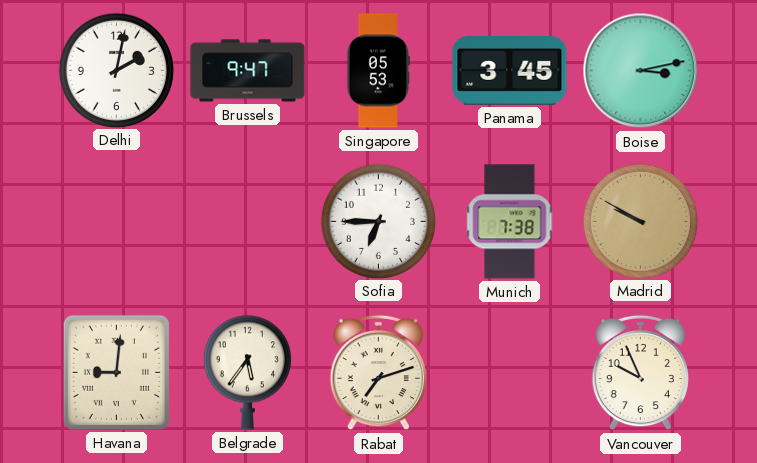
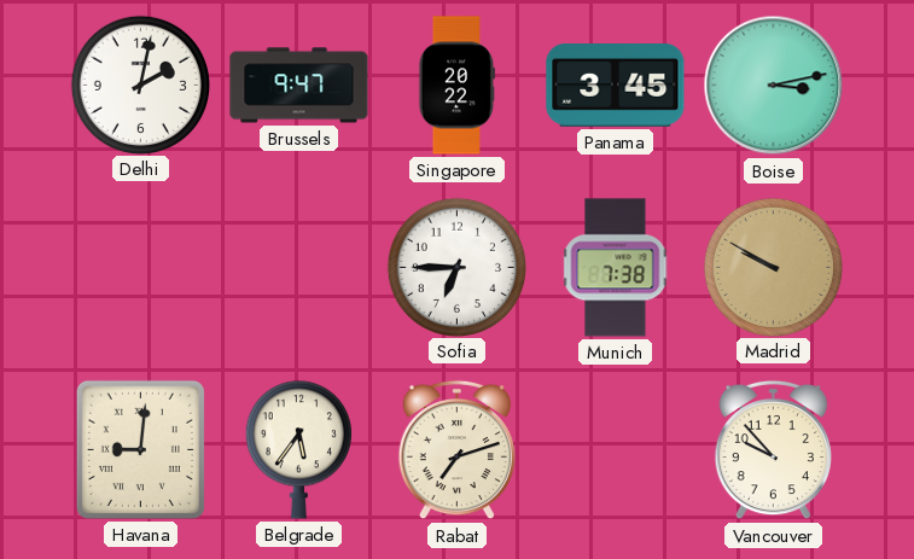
Singapore: 05:53 -> 20:22 (456, 86)
Vancouver: 9:56 -> 9:53 (773, 450)
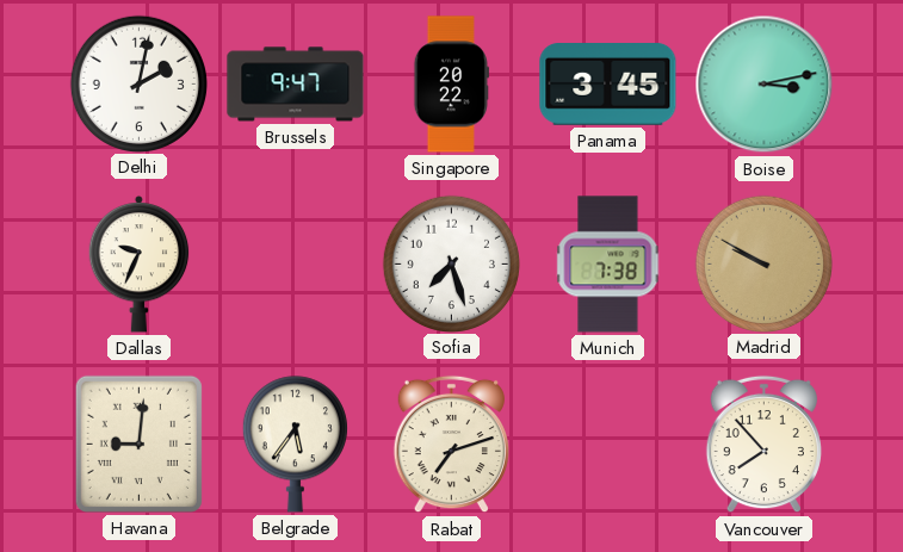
Dallas: none -> 9:34 (140, 263)
Sofia: 6:45 -> 7:27 (451, 263)
Vancouver: 9:53 -> 7:53 (763, 445)
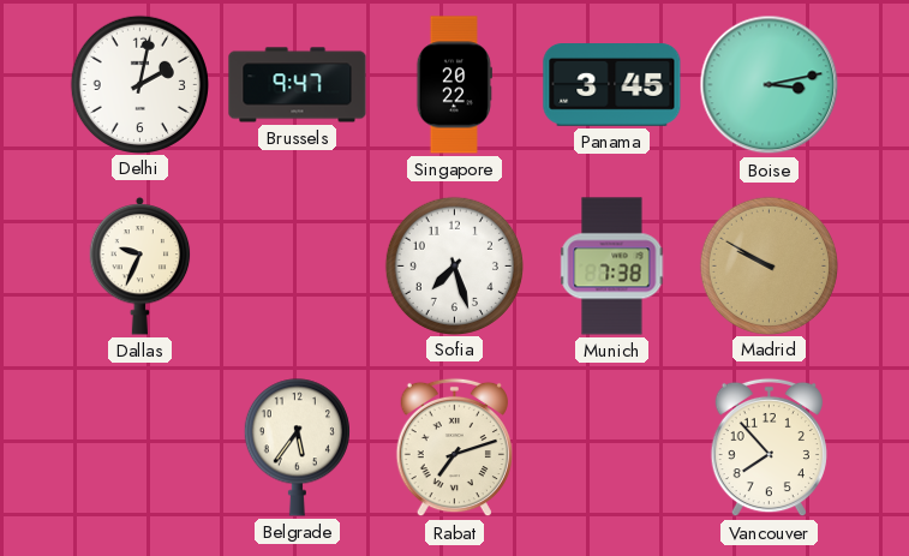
Havana: 9:01 -> none (138, 444)
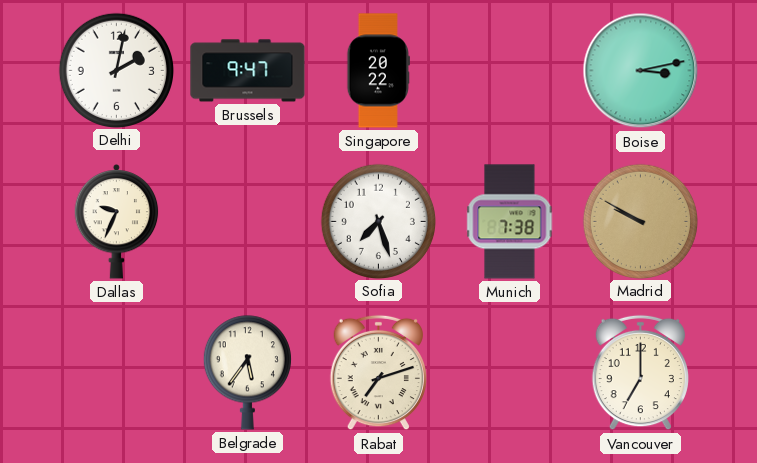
Panama: 3:45 -> none (612, 85)
Vancouver: 7:53 -> 7:00 (640, 373)
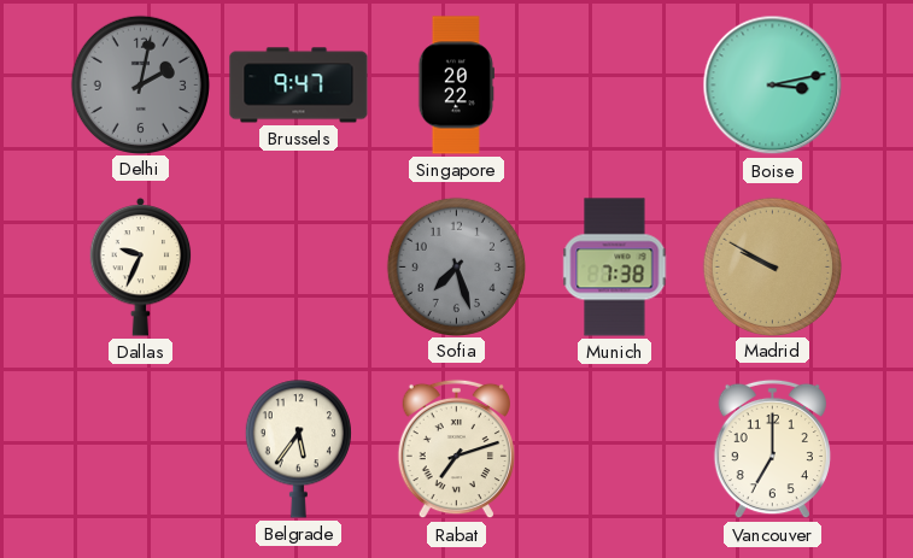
Delhi dial: white -> grey (140, 84)
Sofia dial: white -> grey (456, 266)
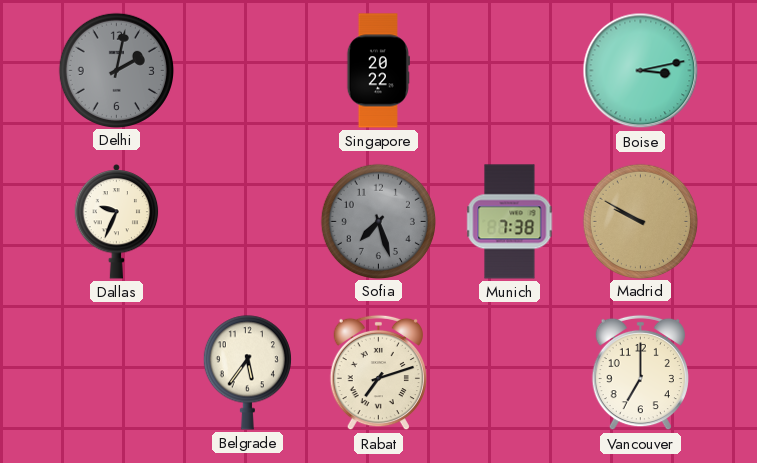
Brussels: 9:47 -> none (299, 86)
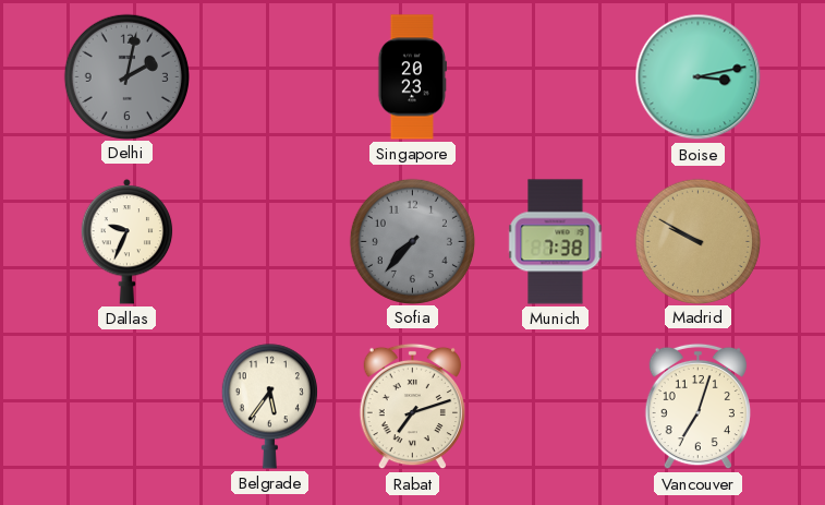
Singapore: 20:22 -> 20:23 (412, 77)
Sofia: 7:27 -> 7:37 (412, 241)
Vancouver: 7:00 -> 7:03 (697, 407)
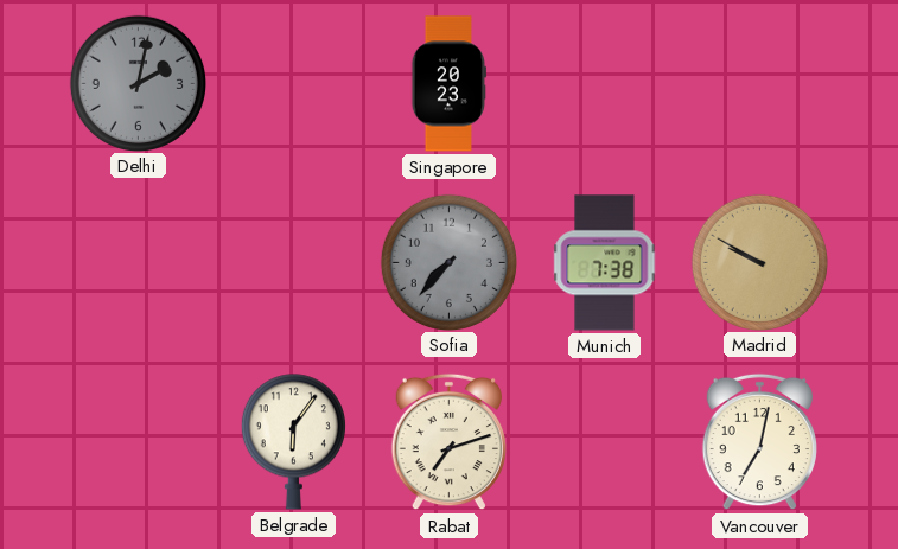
Boise: 3:13 -> none (699, 77)
Dallas: 9:34 -> none (128, 241)
Belgrade: 5:36 -> 6:06 (293, 442)
Vancouver: 7:03 -> 7:02 (759, 442)
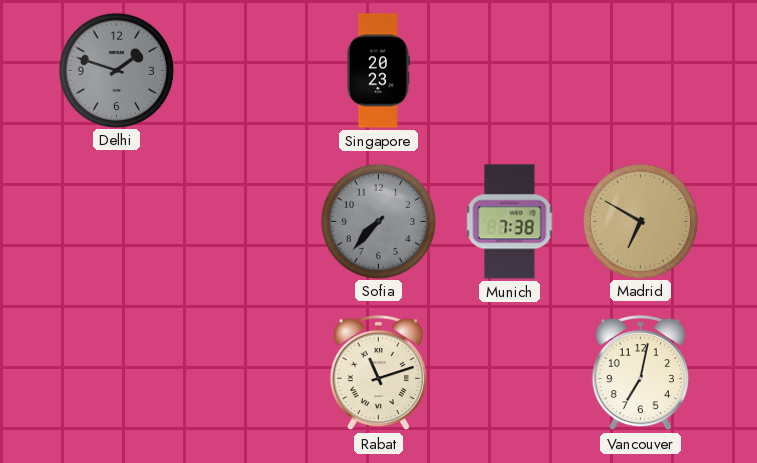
Delhi: 2:02 -> 1:48 (116, 70)
Madrid: 9:50 -> 6:50 (640, 221)
Belgrade: 6:06 -> none (293, 442)
Rabat: 7:12 -> 11:12 (378, 373)
